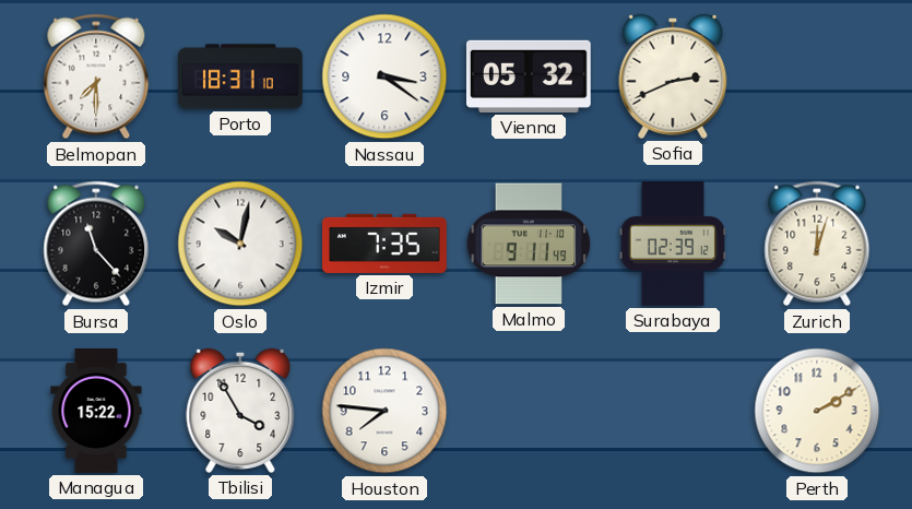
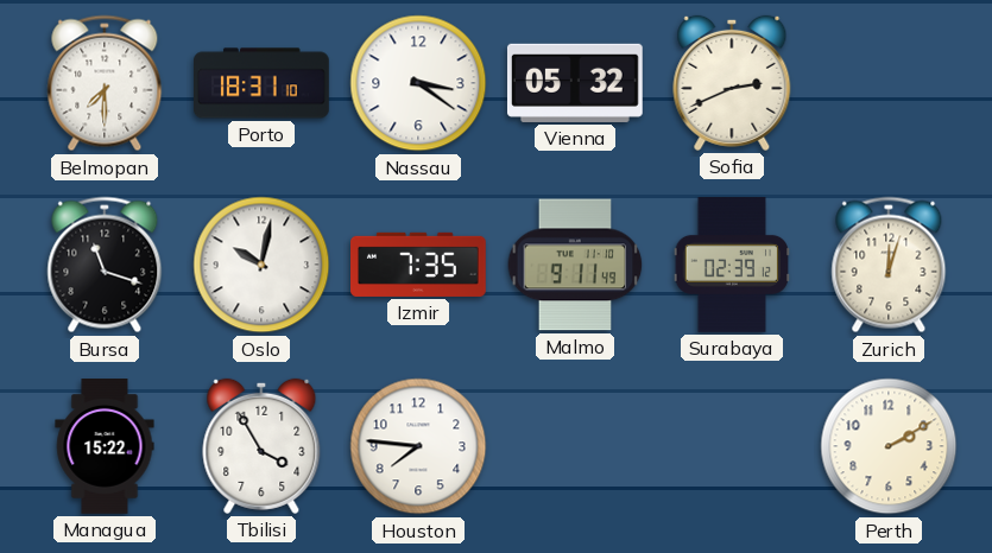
Bursa: 11:23 -> 11:18 (105, 265)
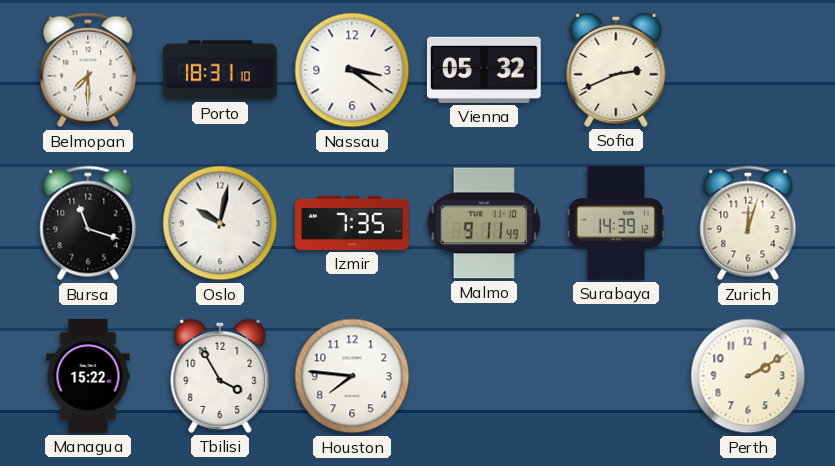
Surabaya: 02:39 -> 14:39 (615, 224)
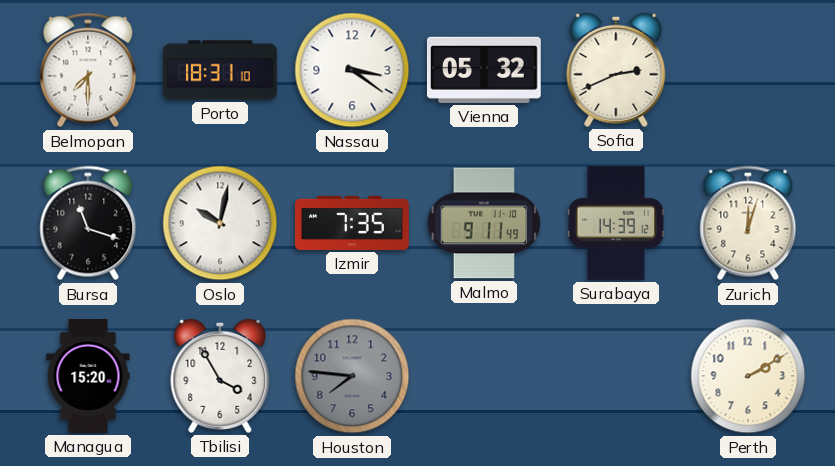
Managua: 15:22 -> 15:20 (88, 377)
Houston dial: white -> grey (352, 376)
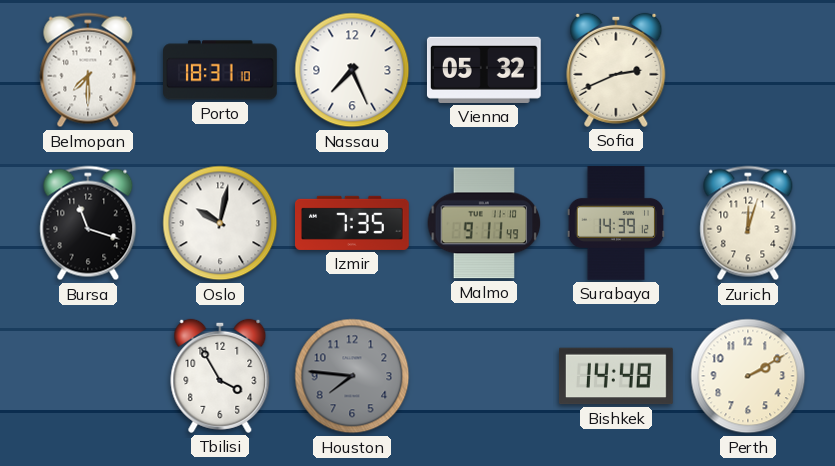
Nassau: 3:21 -> 7:26 (352, 70)
Managua: 15:20 -> none (88, 377)
Bishkek: none -> 14:48 (616, 376)
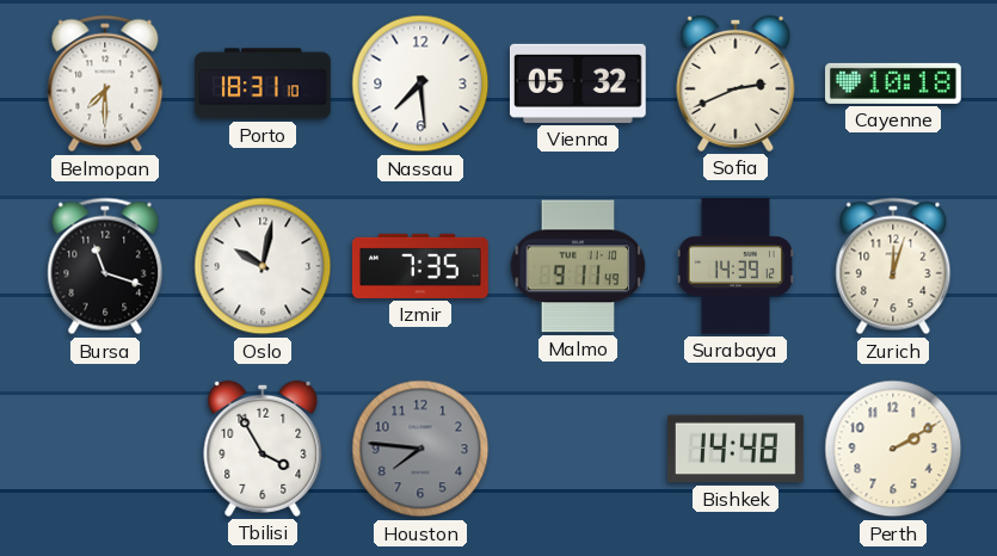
Nassau: 7:26 -> 7:29 (420, 84)
Cayenne: none -> 10:18 (894, 84)
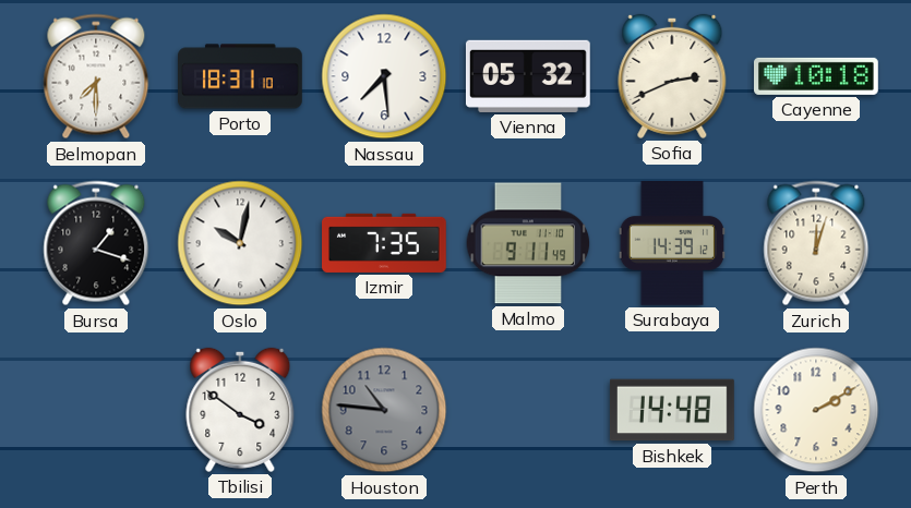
Bursa: 11:18 -> 1:18 (96, 243)
Tbilisi: 3:55 -> 3:51 (240, 410)
Houston: 7:46 -> 10:46 (384, 410)
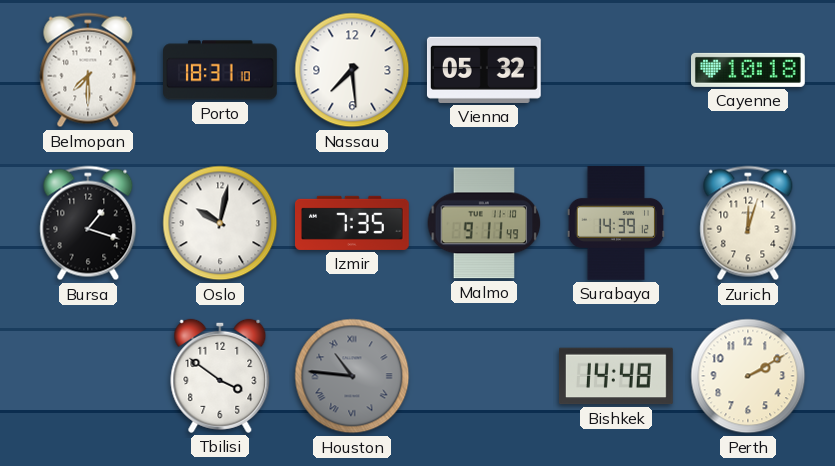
Sofia: 2:41 -> none (672, 76)
Houston numerals: Arabic -> Roman (352, 376)
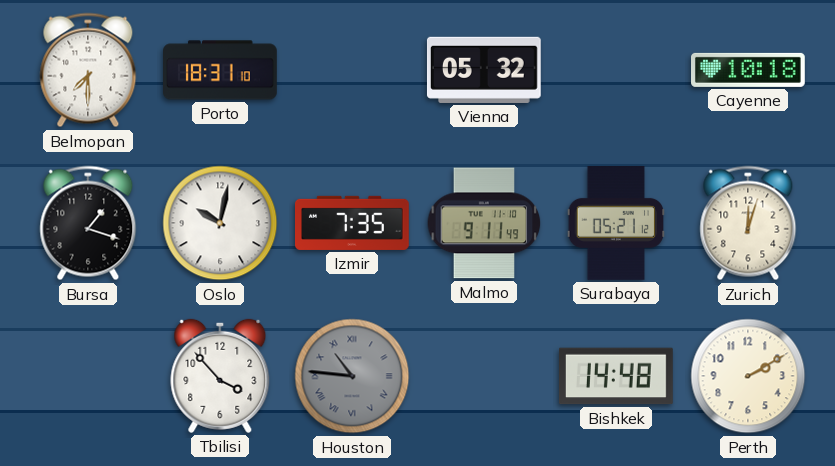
Nassau: 7:29 -> none (352, 70)
Surabaya: 14:39 -> 05:21 (615, 224)
Tbilisi: 3:51 -> 3:53 (220, 376)
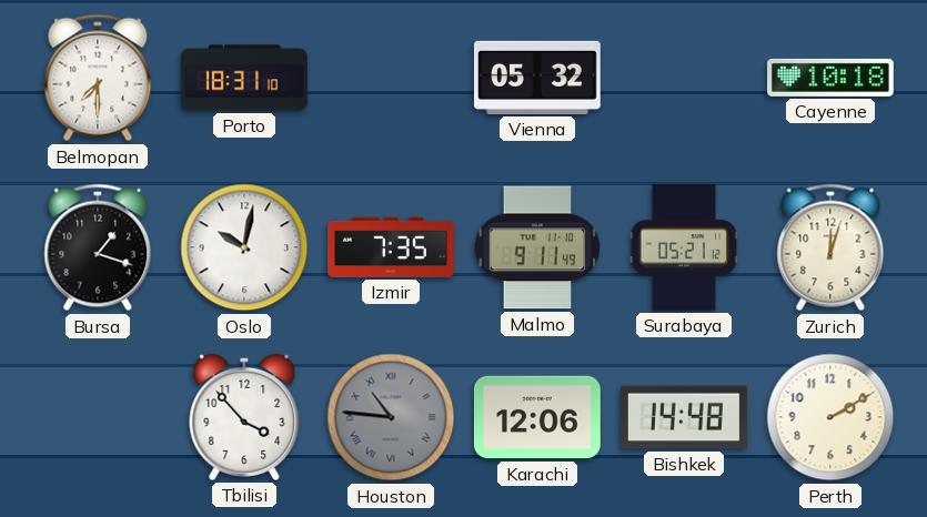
Karachi: none -> 12:06 (537, 417)
